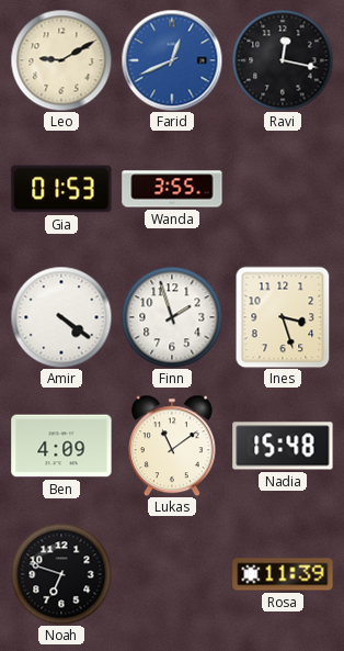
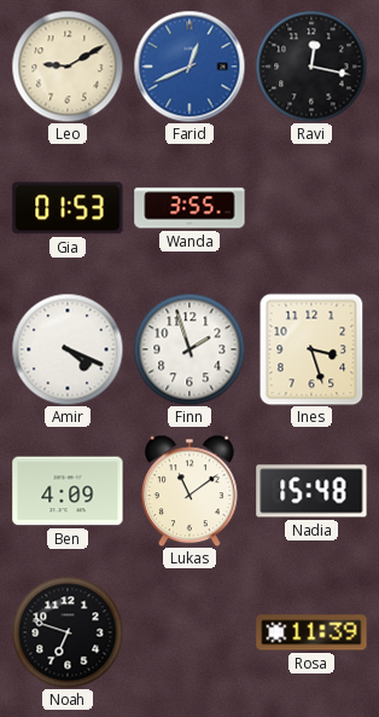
Amir: 4:21 -> 4:19 (68, 349)
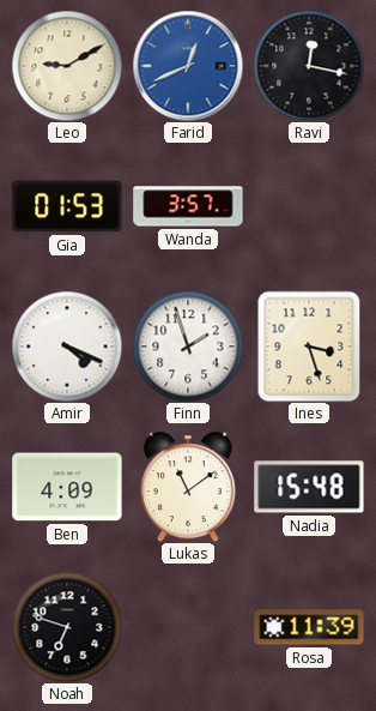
Wanda: 3:55 -> 3:57 (188, 206)
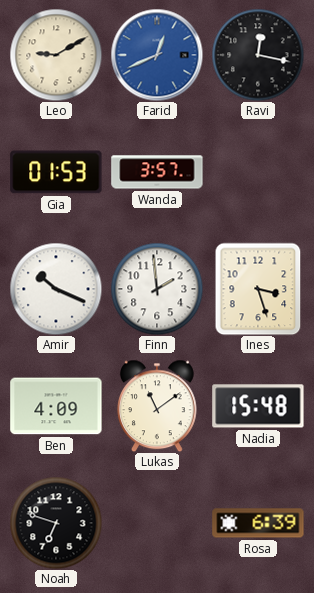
Amir: 4:19 -> 10:19 (56, 289)
Finn: 1:57 -> 1:59 (157, 289)
Rosa: 11:39 -> 6:39 (258, 523)
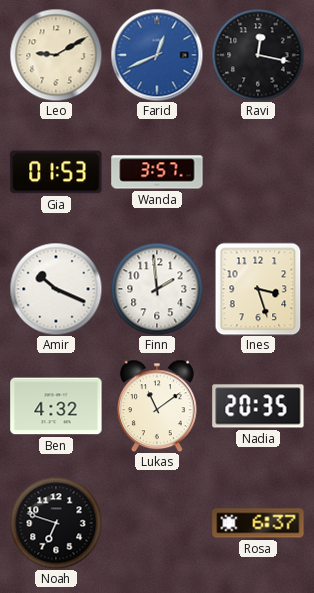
Ben: 4:09 -> 4:32 (56, 406)
Nadia: 15:48 -> 20:35 (258, 406)
Rosa: 6:39 -> 6:37 (258, 523)
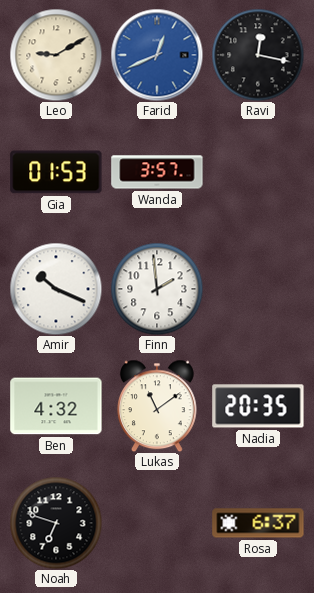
Ines: 3:27 -> none (258, 289)
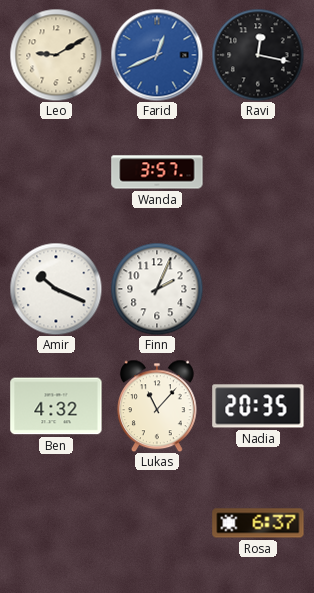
Gia: 01:53 -> none (56, 172)
Finn: 1:59 -> 2:04 (157, 289)
Lukas: 11:09 -> 11:07 (157, 406)
Noah: 6:48 -> none (56, 523)
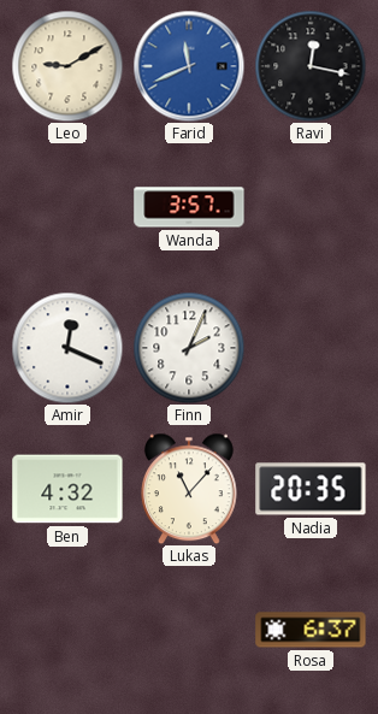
Farid: 12:41 -> 11:41 (189, 66)
Amir: 10:19 -> 12:19 (67, 348)
